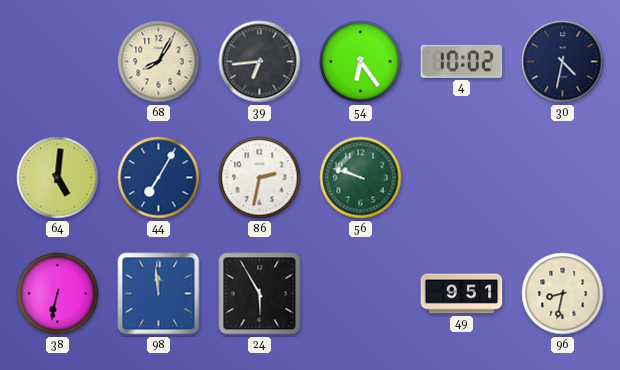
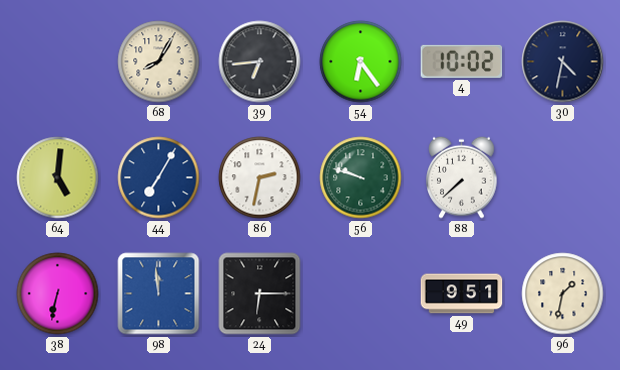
88: none -> 7:38 (462, 177)
24: 5:55 -> 6:15 (260, 294)
96: 8:32 -> 1:32 (563, 294)
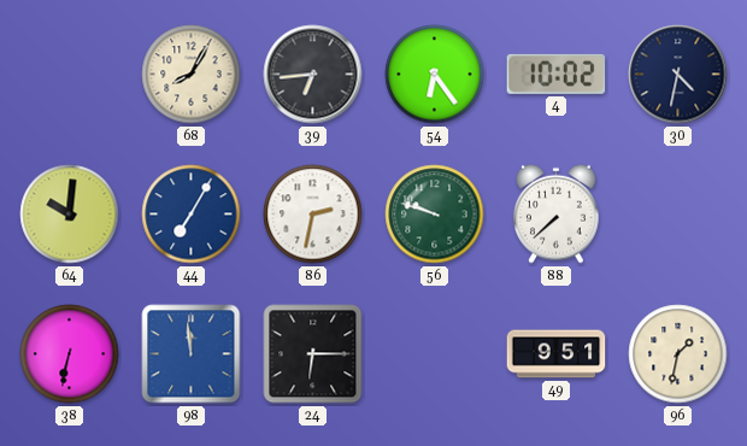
64: 5:01 -> 10:01 (70, 215)
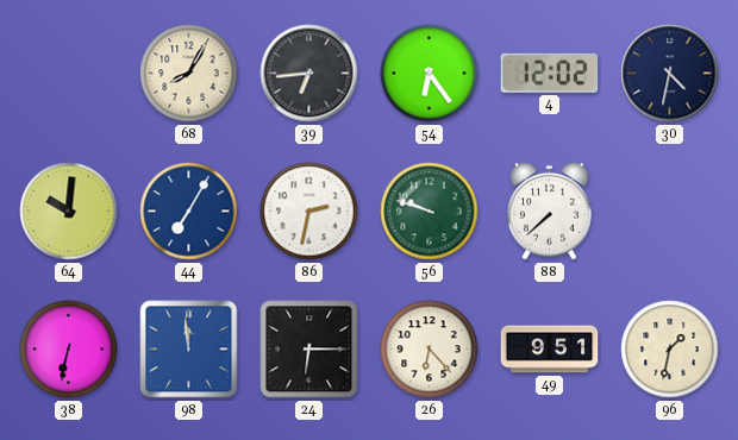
4: 10:02 -> 12:02 (550, 73)
26: none -> 6:23 (430, 350)
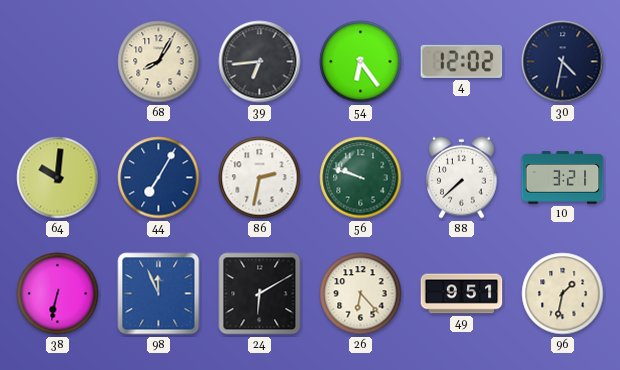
10: none -> 3:21 (563, 178)
98: 11:59 -> 11:56 (159, 294)
24: 6:15 -> 6:10 (260, 294)
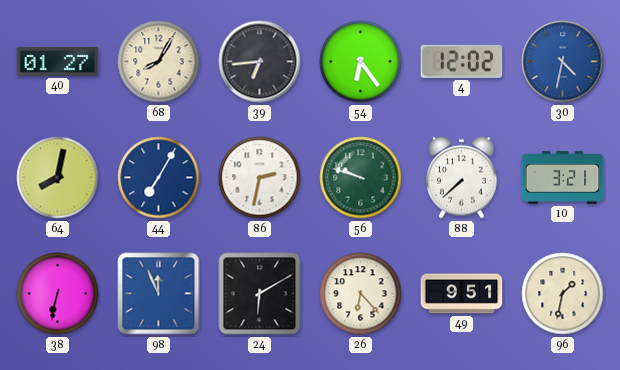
40: none -> 01:27 (58, 61)
30 dial: navy -> blue (563, 62)
64: 10:01 -> 8:02 (58, 178)
